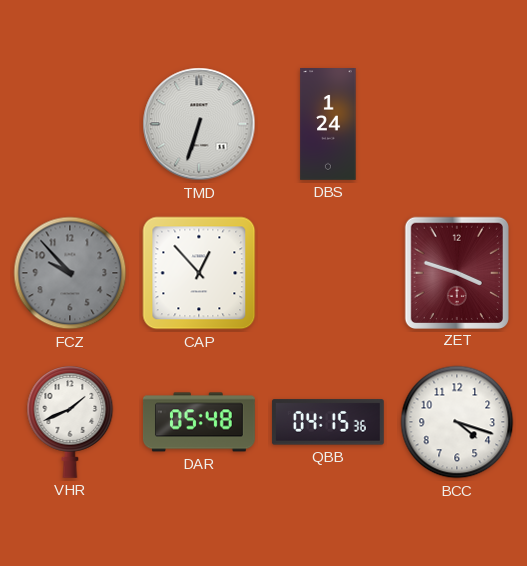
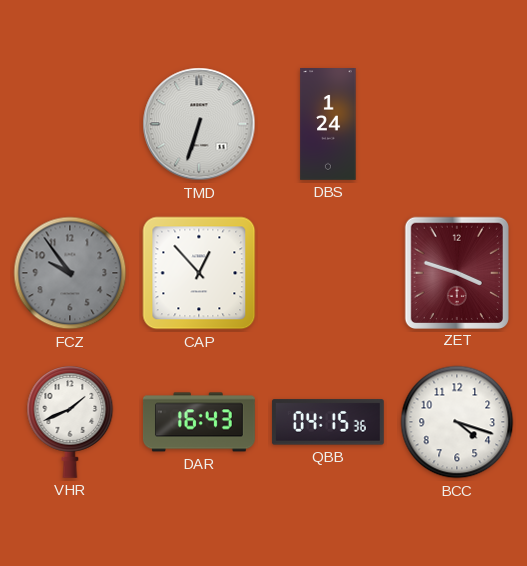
FCZ: 9:53 -> 9:54 (70, 273)
DAR: 05:48 -> 16:43 (199, 422)
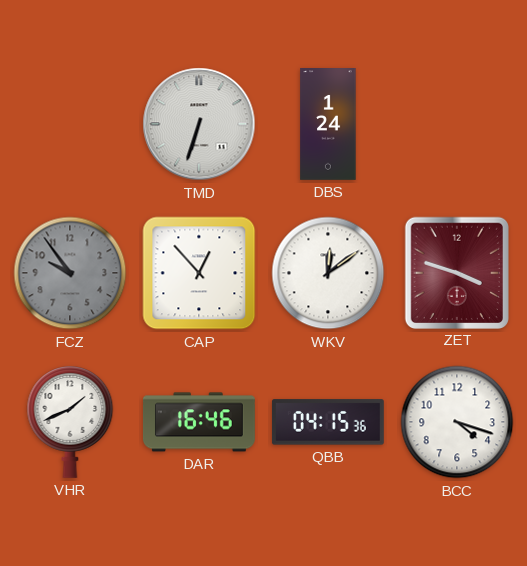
WKV: none -> 12:09 (328, 273)
DAR: 16:43 -> 16:46 (199, 422)
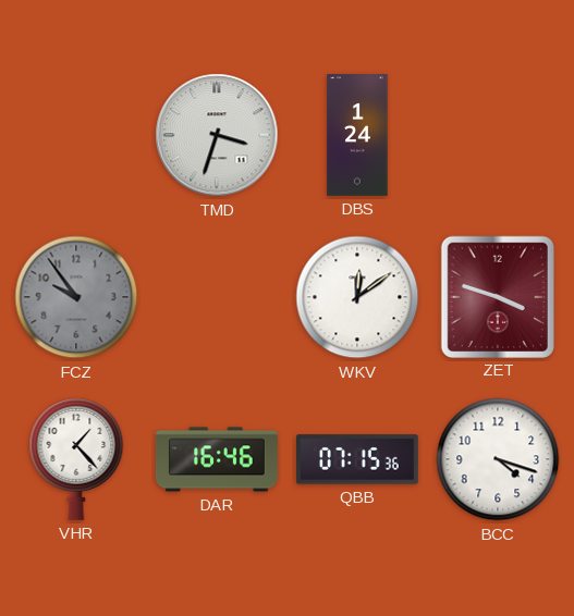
TMD: 6:33 -> 3:33 (217, 135)
CAP: 12:53 -> none (199, 273)
VHR: 1:41 -> 1:23 (76, 459)
QBB: 04:15 -> 07:15 (357, 459)
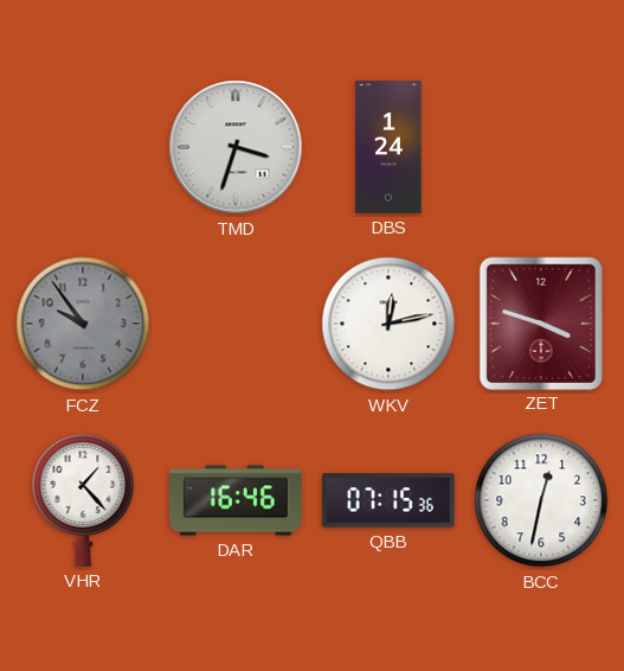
WKV: 12:09 -> 12:13 (388, 324)
BCC: 4:18 -> 12:32 (541, 500)
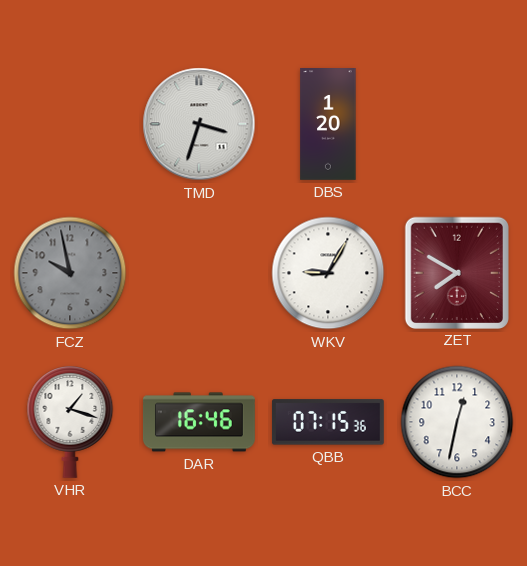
DBS: 1:24 -> 1:20 (328, 125)
FCZ: 9:54 -> 9:58 (70, 273)
WKV: 12:13 -> 9:05 (328, 273)
ZET: 3:48 -> 7:50 (457, 272)
VHR: 1:23 -> 1:18 (70, 422)
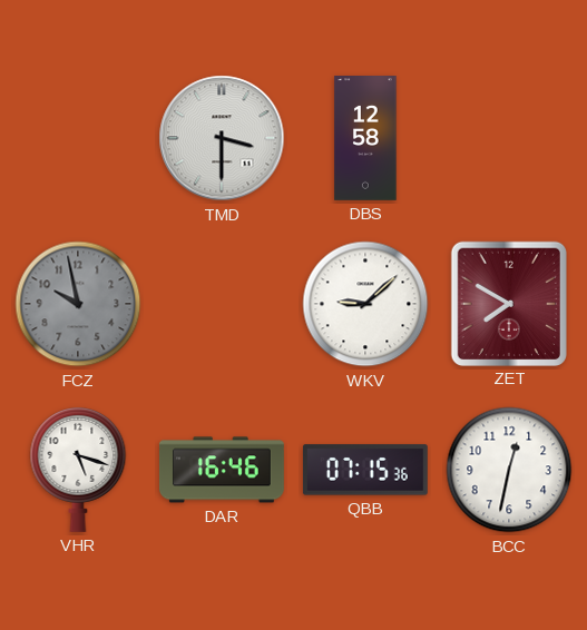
TMD: 3:33 -> 3:30 (222, 138)
DBS: 1:20 -> 12:58 (365, 139)
WKV: 9:05 -> 9:08 (365, 304)
VHR: 1:18 -> 5:18 (78, 470)
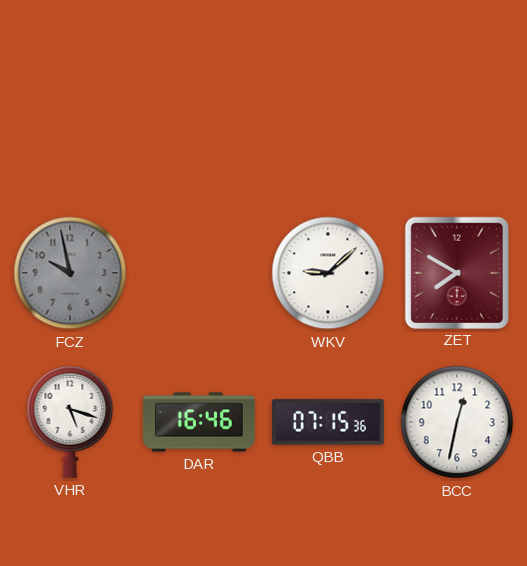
TMD: 3:30 -> none (222, 138)
DBS: 12:58 -> none (365, 139)
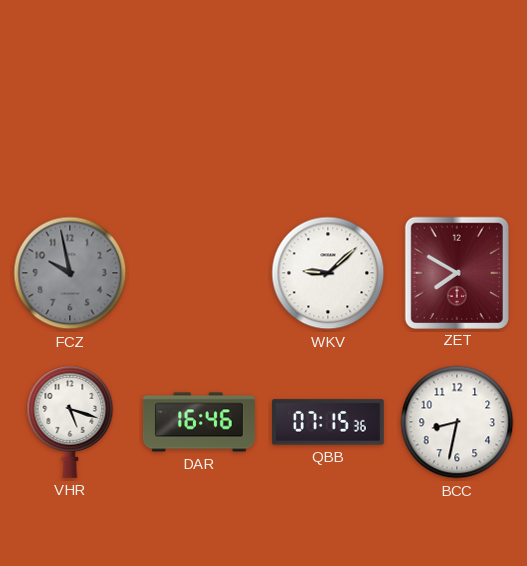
BCC: 12:32 -> 8:32 (457, 422)
